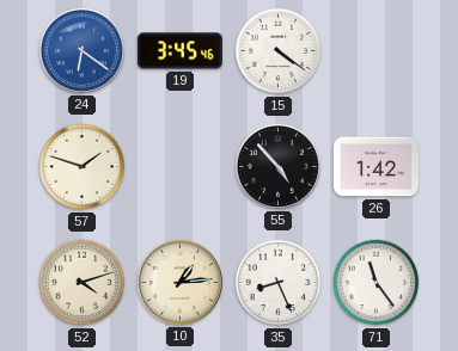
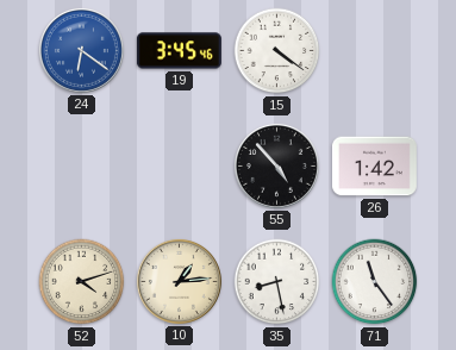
57: 1:48 -> none (83, 167)
35: 8:26 -> 8:28 (277, 282)
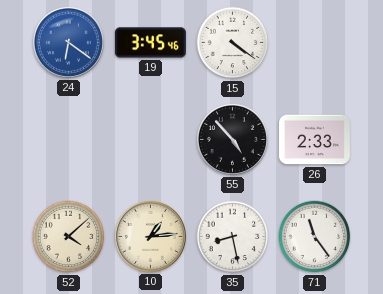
26: 1:42 -> 2:33 (314, 140)
52: 4:12 -> 4:08 (69, 237)
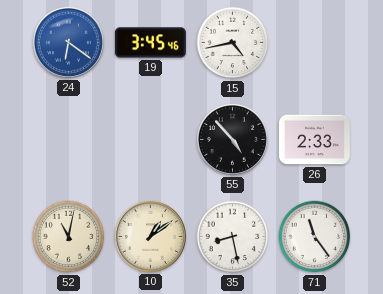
15: 4:21 -> 4:43 (233, 43)
52: 4:08 -> 11:02 (69, 237)
10: 1:14 -> 1:09 (150, 236)
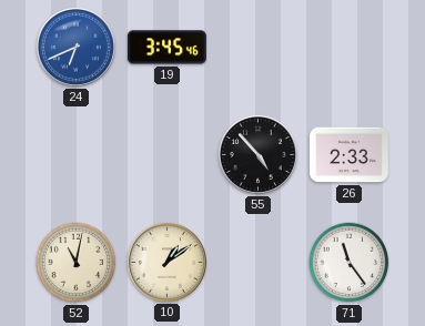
24: 6:21 -> 6:41 (75, 47)
15: 4:43 -> none (233, 43)
35: 8:28 -> none (233, 237)
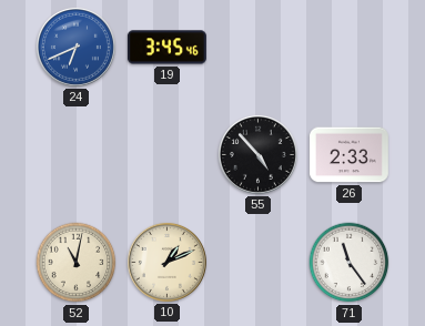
10: 1:09 -> 1:11 (166, 262)
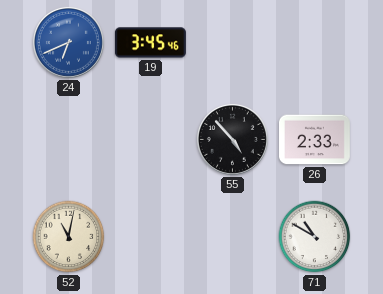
10: 1:11 -> none (166, 262)
71: 11:24 -> 10:50 (315, 237)
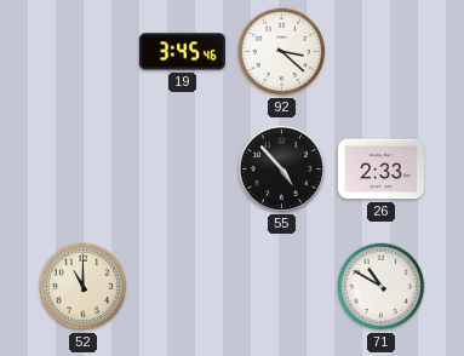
24: 6:41 -> none (68, 42)
92: none -> 3:22 (282, 52)
52: 11:02 -> 11:00 (84, 287)
